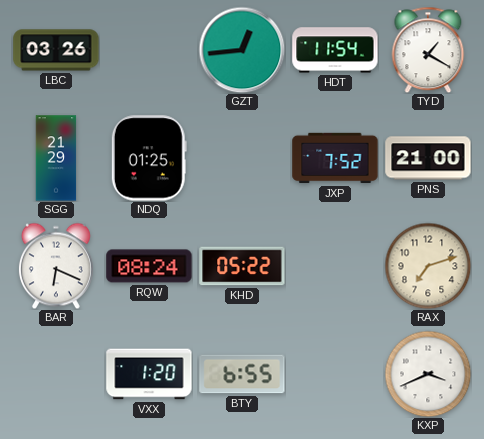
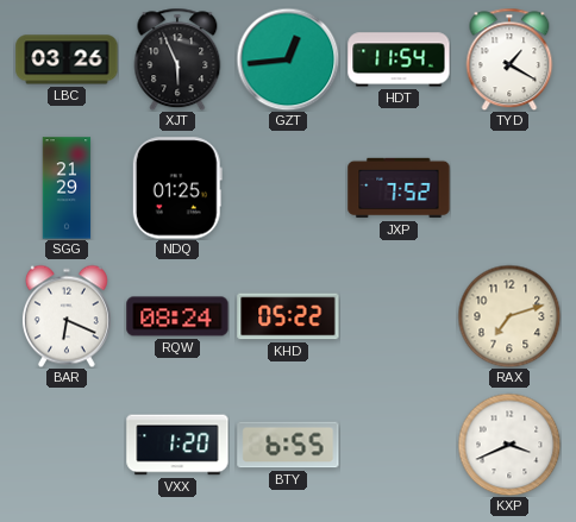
XJT: none -> 5:56 (177, 59)
PNS: 21:00 -> none (428, 158)
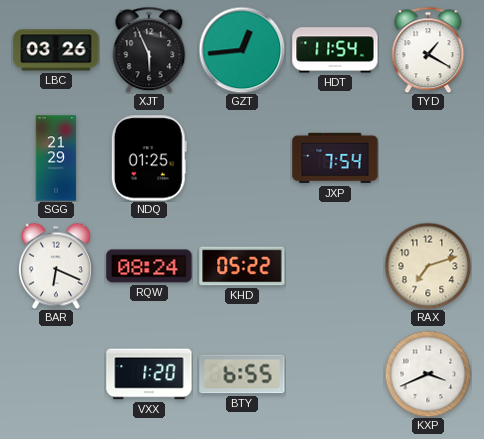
JXP: 7:52 -> 7:54 (335, 158)
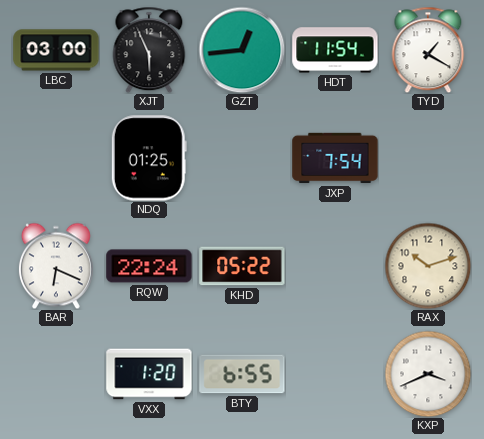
LBC: 03:26 -> 03:00 (56, 50)
SGG: 21:29 -> none (56, 158)
RQW: 08:24 -> 22:24 (149, 266)
RAX: 7:12 -> 10:12 (428, 266)
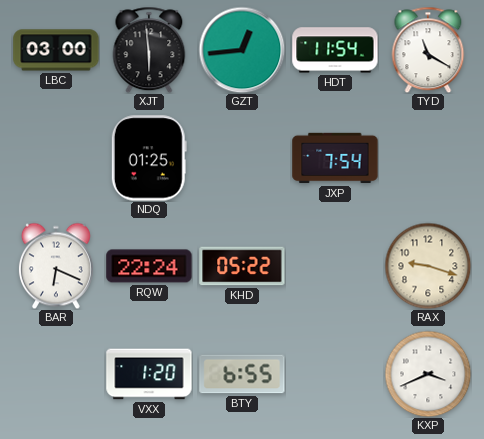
XJT: 5:56 -> 5:59 (149, 50)
TYD: 1:20 -> 11:20 (428, 50)
RAX: 10:12 -> 9:18 (428, 266)
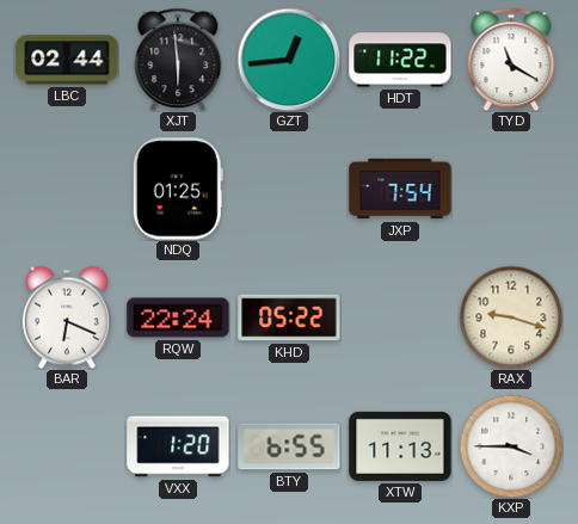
LBC: 03:00 -> 02:44 (67, 60)
HDT: 11:54 -> 11:22 (400, 60)
XTW: none -> 11:13 (400, 446)
KXP: 3:41 -> 3:45 (511, 446)
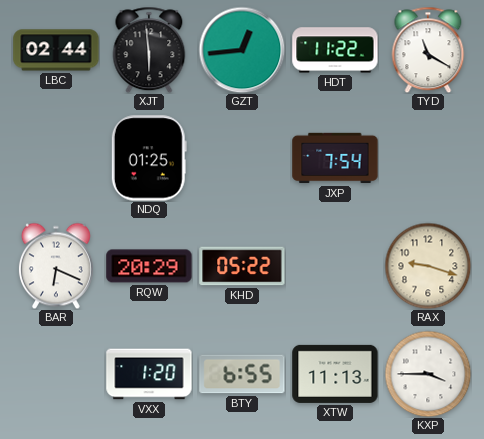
RQW: 22:24 -> 20:29 (149, 266)
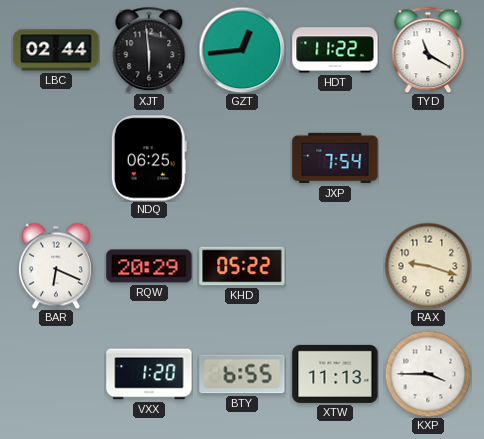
NDQ: 01:25 -> 06:25 (149, 158)
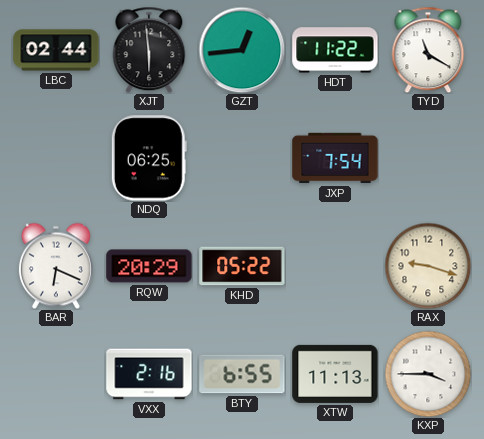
VXX: 1:20 -> 2:16 (149, 374)
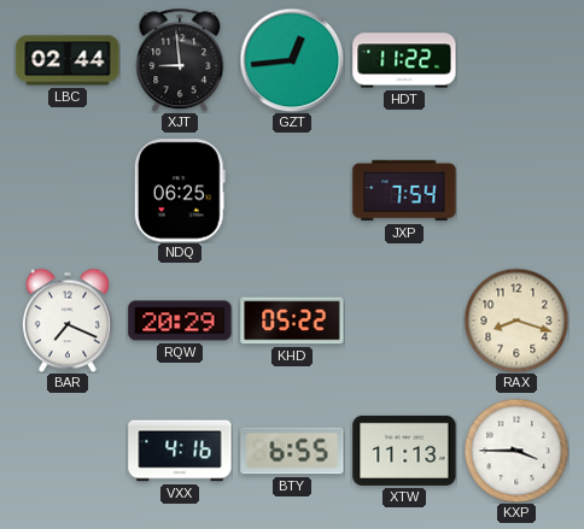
XJT: 5:59 -> 8:59 (180, 60)
TYD: 11:20 -> none (428, 50)
BAR: 6:19 -> 7:19 (68, 321)
RAX: 9:18 -> 8:18 (516, 321)
VXX: 2:16 -> 4:16 (180, 451)
